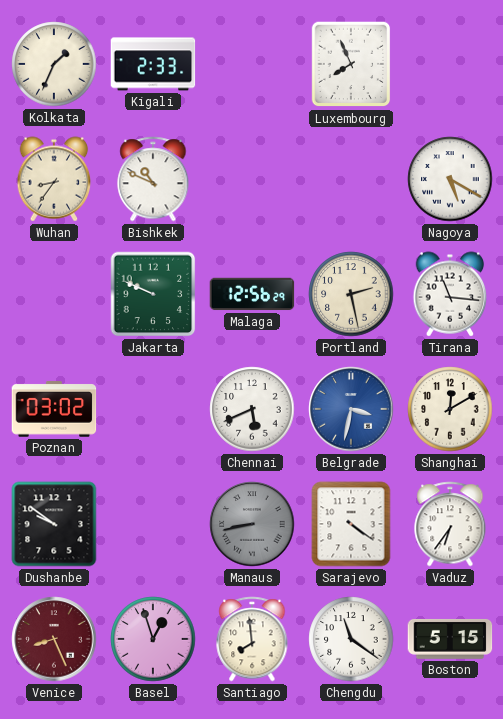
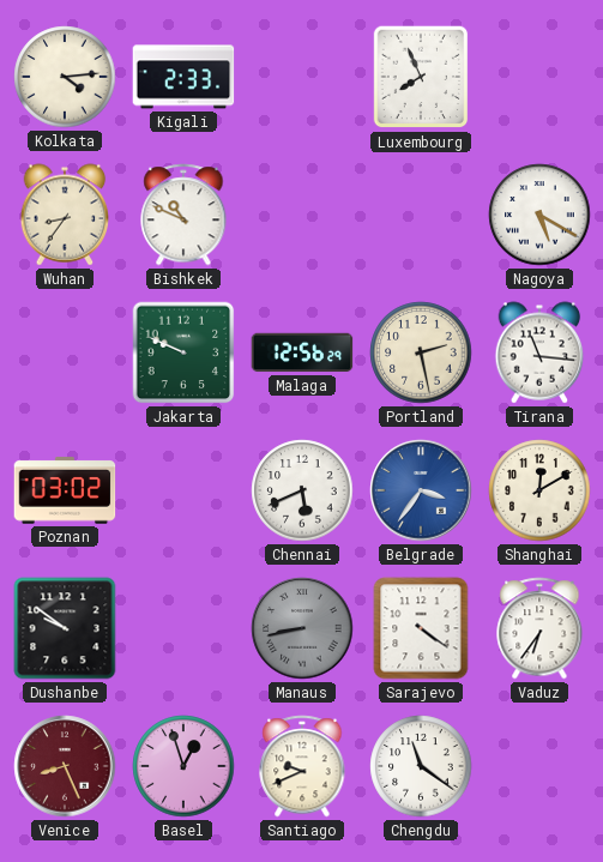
Kolkata: 1:34 -> 4:14 (65, 77)
Belgrade: 3:32 -> 3:36 (421, 490)
Santiago: 7:59 -> 9:41 (302, 766)
Boston: 5:15 -> none (450, 639)
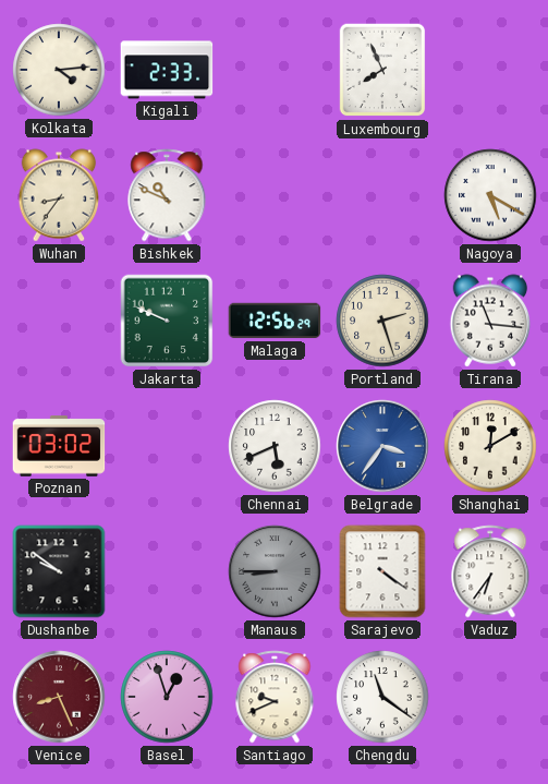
Portland: 2:28 -> 2:27 (382, 321)
Manaus: 8:43 -> 8:45 (275, 571)
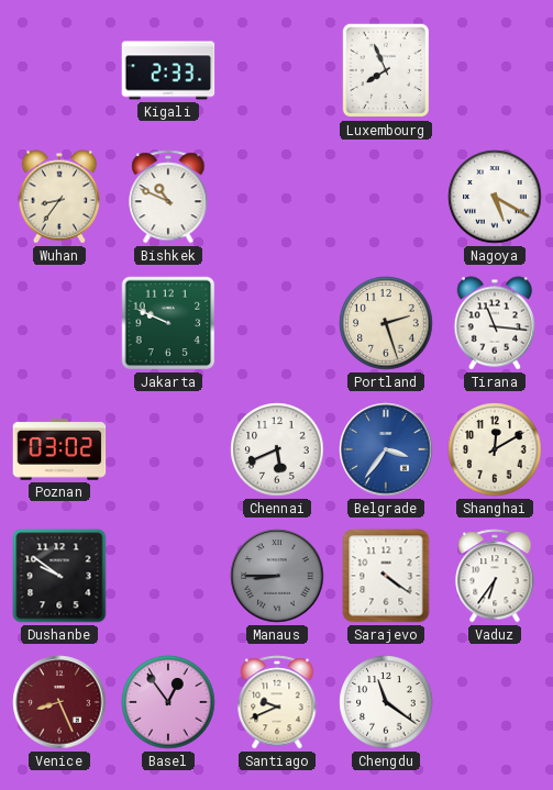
Kolkata: 4:14 -> none (59, 70)
Malaga: 12:56 -> none (275, 321)
Basel: 12:57 -> 12:54 (168, 702)
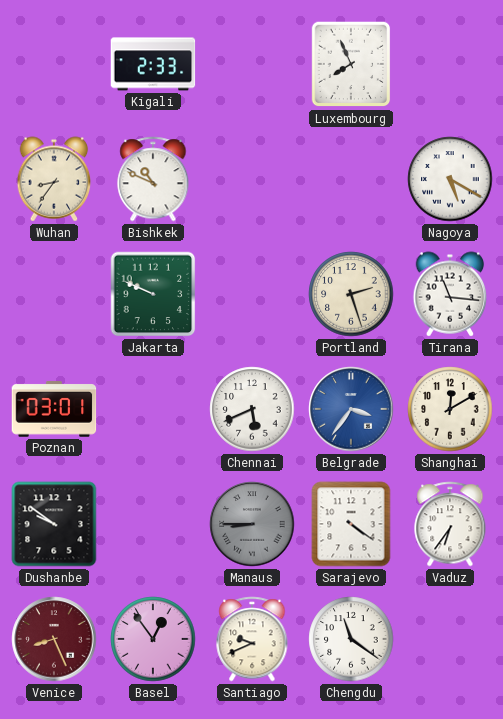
Poznan: 03:02 -> 03:01 (54, 409)
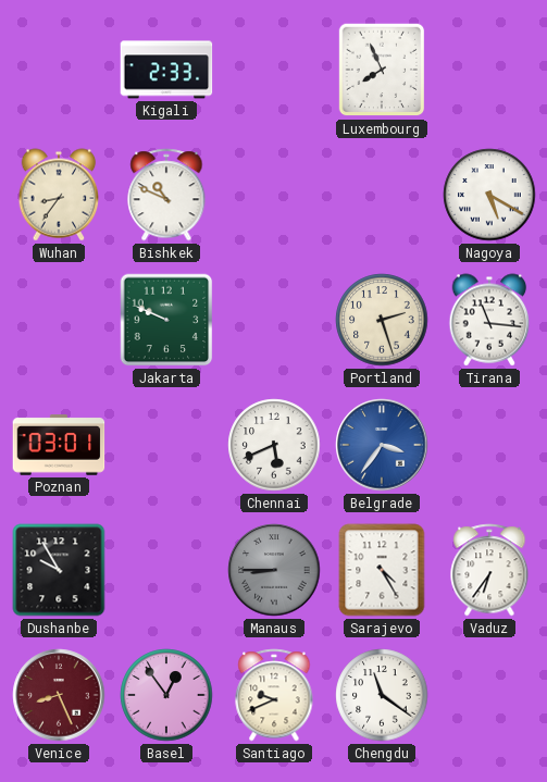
Shanghai: 12:10 -> none (450, 409)
Dushanbe: 9:51 -> 9:55 (59, 570)
Sarajevo: 4:21 -> 4:25 (382, 570)
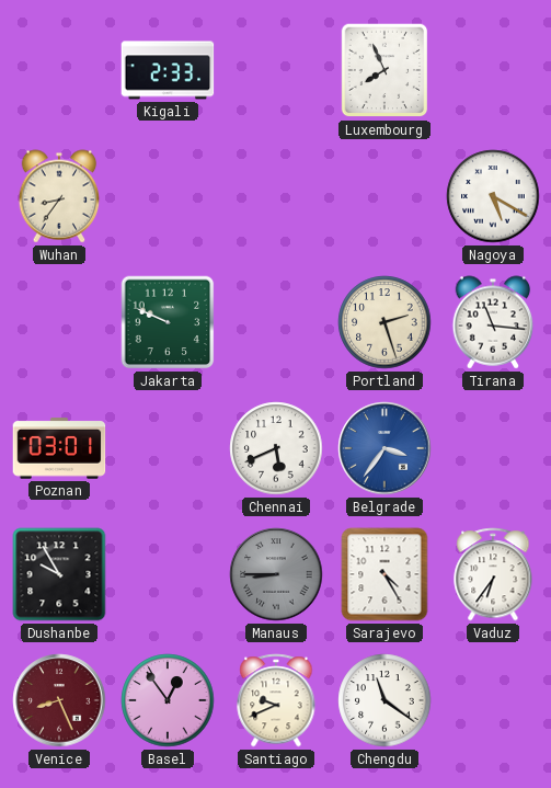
Bishkek: 10:49 -> none (166, 195)
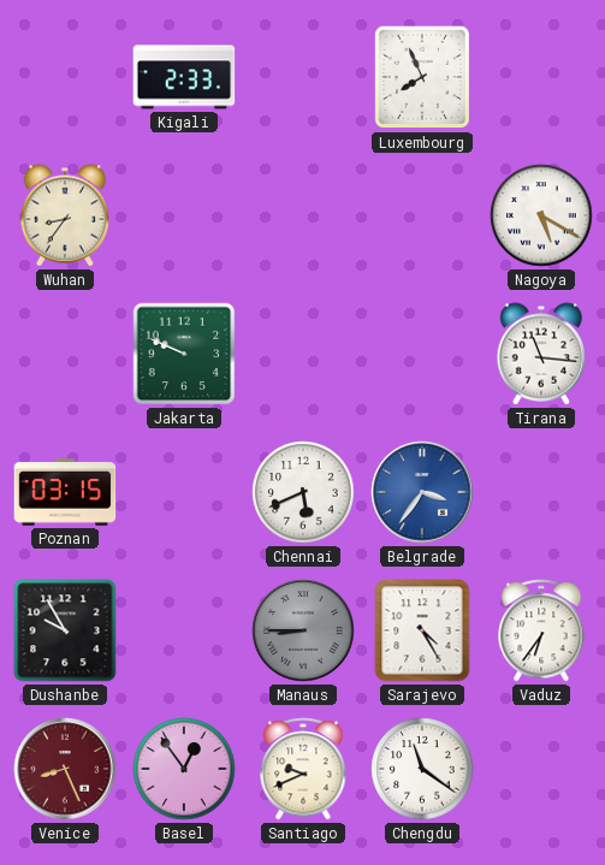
Portland: 2:27 -> none (384, 322)
Poznan: 03:01 -> 03:15 (65, 492)
